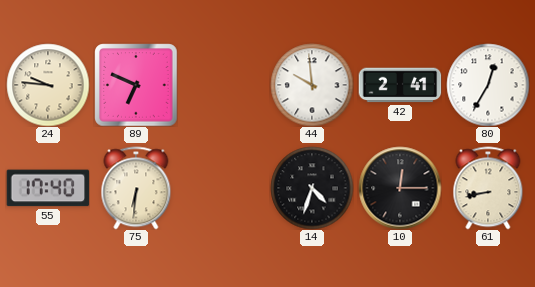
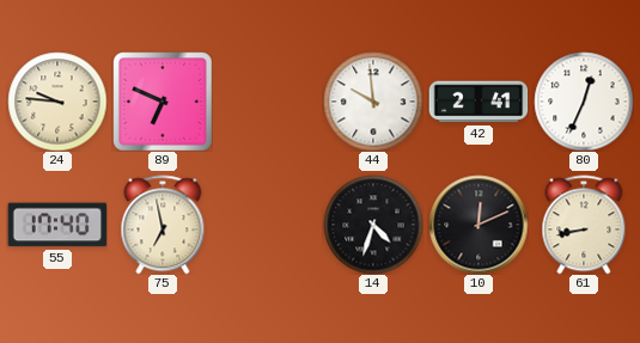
80: 12:35 -> 12:34 (584, 102)
75: 6:31 -> 6:58 (163, 225)
10: 12:15 -> 12:11 (479, 225)
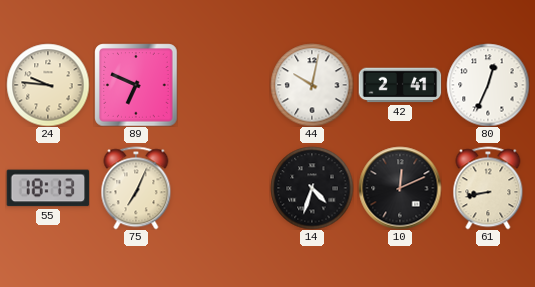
44: 9:59 -> 10:02 (312, 85)
55: 17:40 -> 18:13 (48, 188)
75: 6:58 -> 7:04 (136, 188)
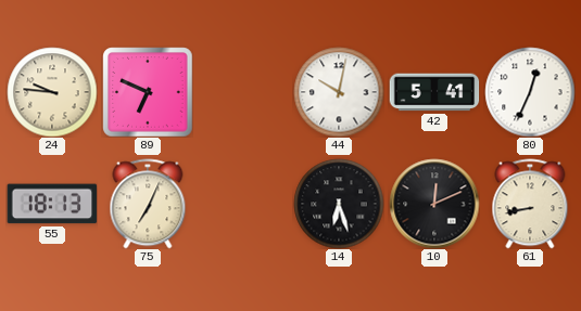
42: 2:41 -> 5:41 (434, 92)
14: 4:33 -> 6:27 (339, 204)
